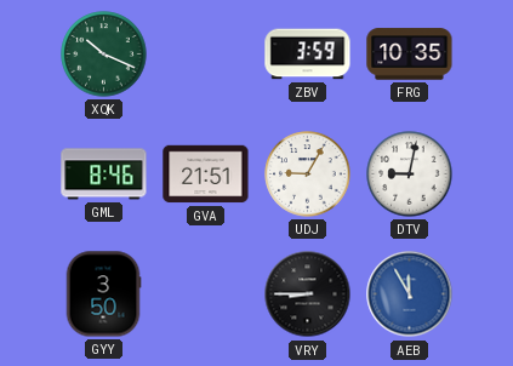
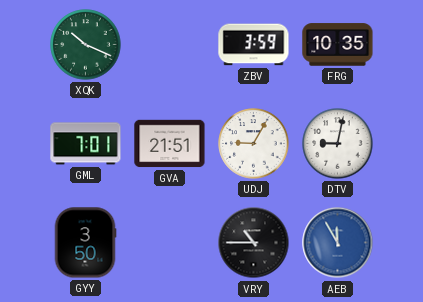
GML: 8:46 -> 7:01 (86, 144)
VRY: 8:45 -> 10:45 (254, 243)
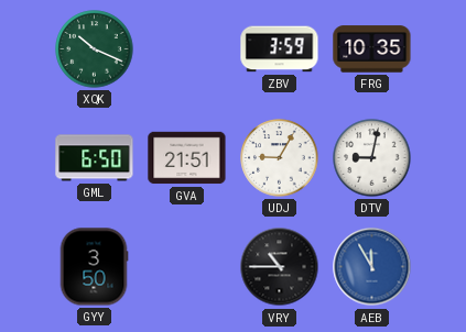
GML: 7:01 -> 6:50 (95, 158)
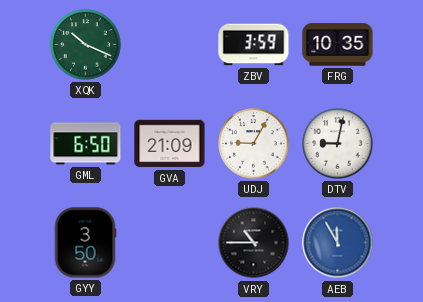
GVA: 21:51 -> 21:09 (170, 144)
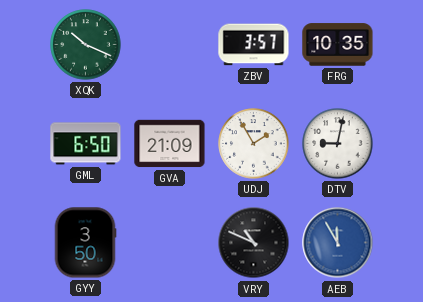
ZBV: 3:59 -> 3:57 (254, 45)
UDJ: 9:05 -> 1:55 (254, 144)
VRY: 10:45 -> 10:49 (254, 243)
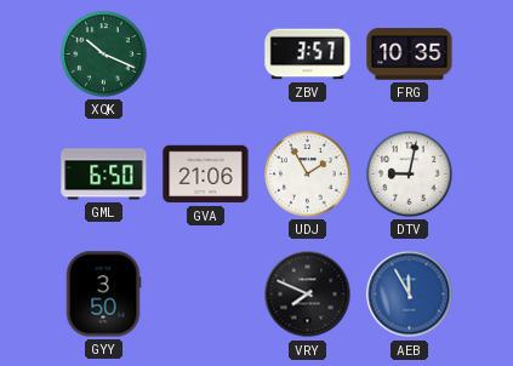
GVA: 21:09 -> 21:06 (206, 175)
VRY: 10:49 -> 7:49 (308, 294)
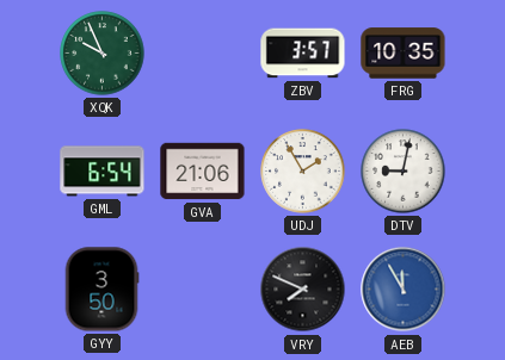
XQK: 10:19 -> 9:56 (103, 54)
GML: 6:50 -> 6:54 (103, 172)
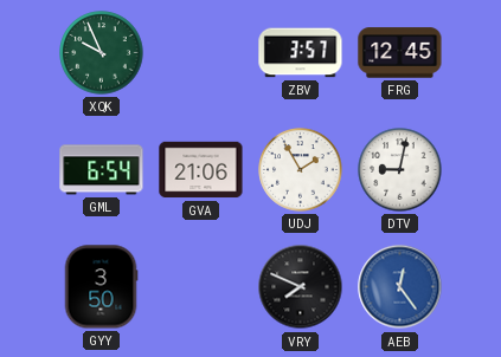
FRG: 10:35 -> 12:45 (400, 53)
AEB: 11:55 -> 12:24 (400, 287)
